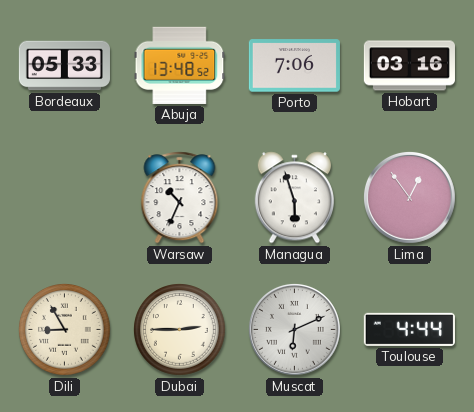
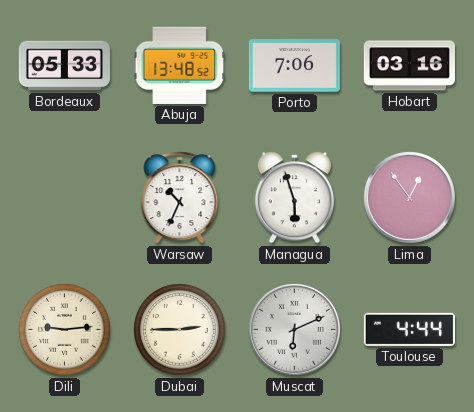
Dili: 8:55 -> 9:14 (65, 330)
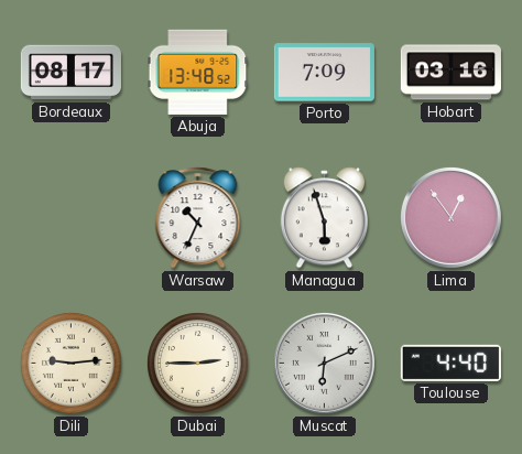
Bordeaux: 05:33 -> 08:17 (70, 73)
Porto: 7:06 -> 7:09 (324, 73)
Toulouse: 4:44 -> 4:40 (450, 363)
